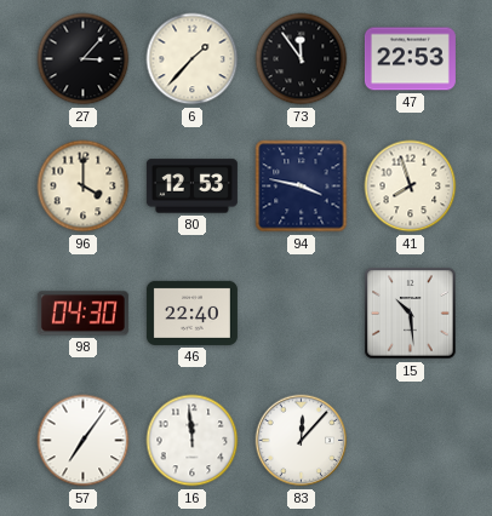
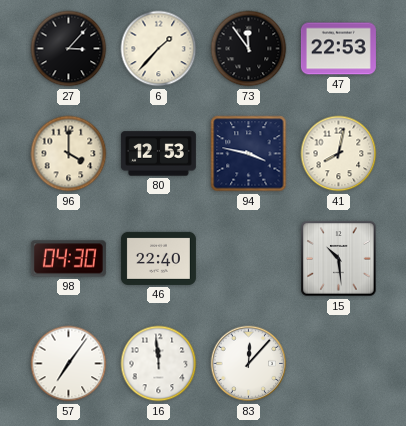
41: 7:57 -> 8:02 (339, 154)
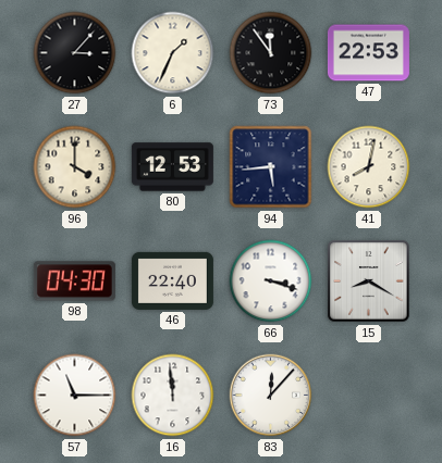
6: 1:37 -> 1:34 (173, 53)
94: 3:47 -> 5:44 (271, 167)
66: none -> 3:18 (271, 281)
15: 10:29 -> 8:20 (369, 281)
57: 7:06 -> 11:15 (75, 396)
